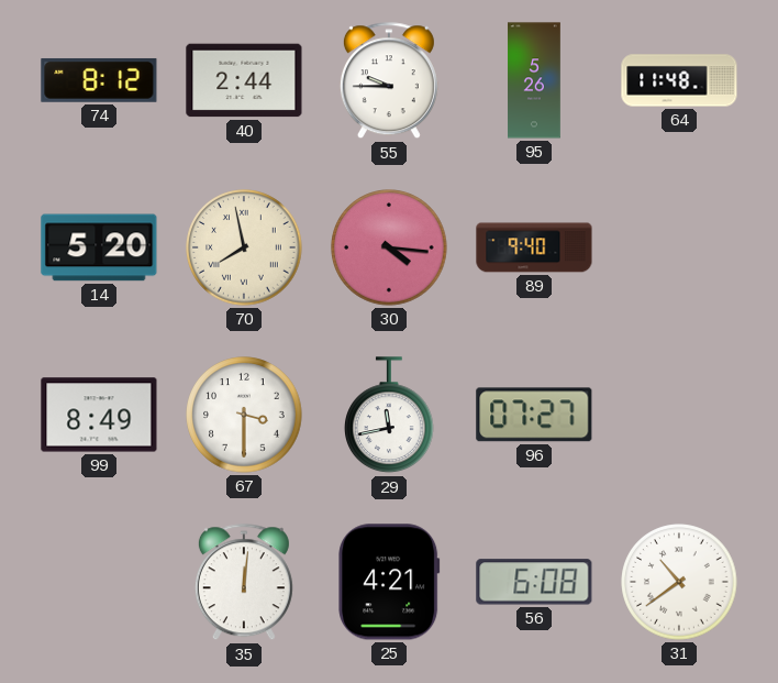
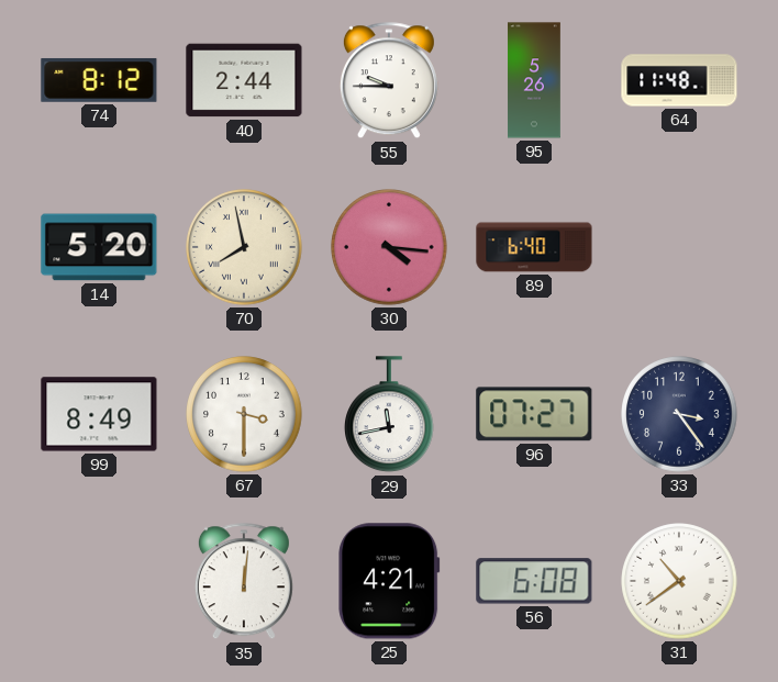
89: 9:40 -> 6:40 (534, 247)
33: none -> 3:24 (679, 414)
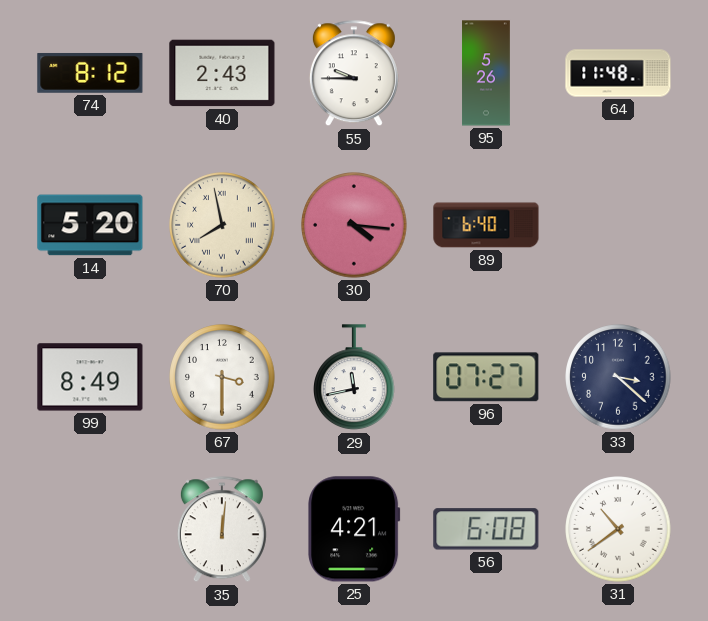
40: 2:44 -> 2:43 (222, 73)
33: 3:24 -> 3:22 (618, 377)
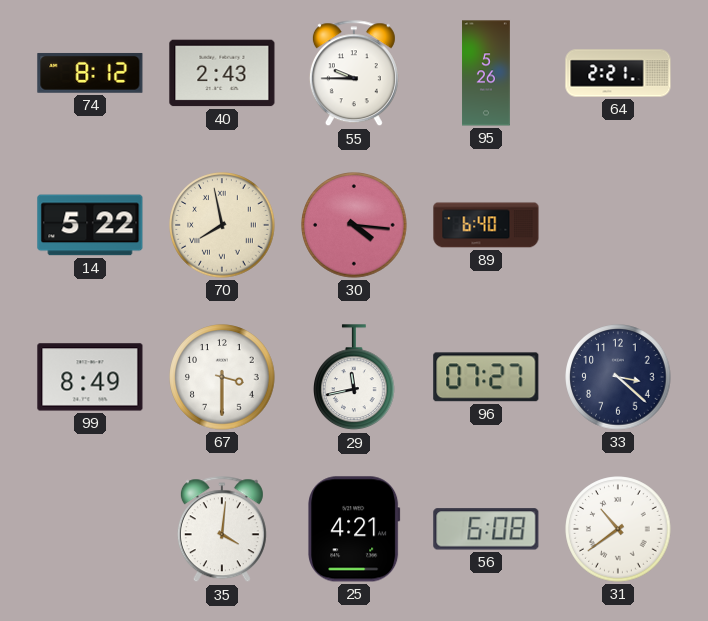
64: 11:48 -> 2:21 (618, 73)
14: 5:20 -> 5:22 (90, 225)
35: 12:01 -> 4:01 (222, 530)
